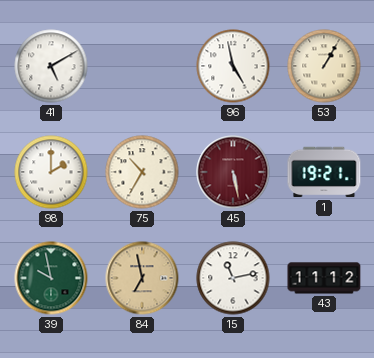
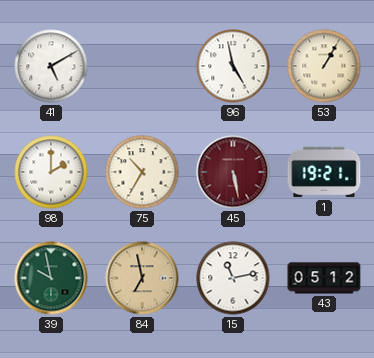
43: 11:12 -> 05:12 (324, 278)
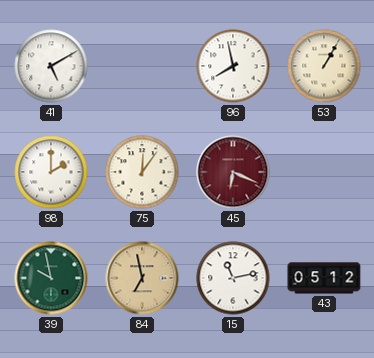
96: 4:58 -> 7:58 (233, 66)
75: 10:35 -> 12:06 (142, 172)
45: 5:28 -> 6:19 (233, 172)
1: 19:21 -> none (324, 172)
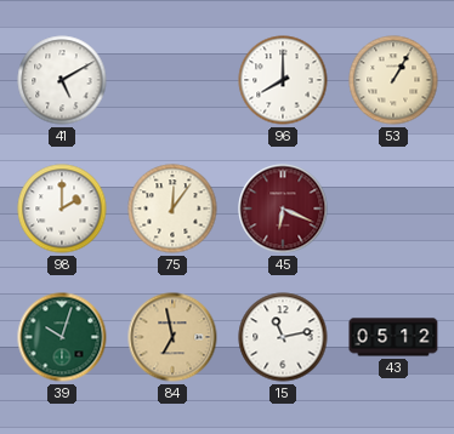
96: 7:58 -> 8:00 (283, 80)
39: 9:58 -> 10:03 (62, 337)
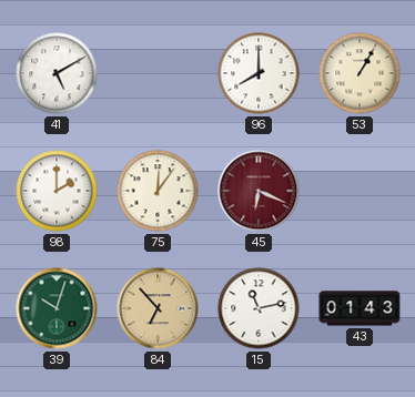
84: 6:58 -> 6:53 (158, 308)
43: 05:12 -> 01:43 (360, 308)
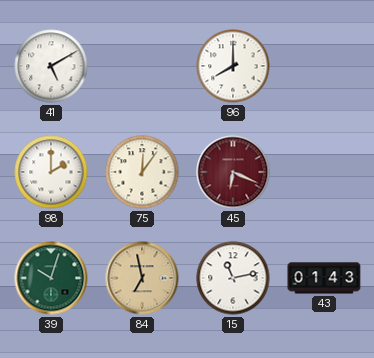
53: 1:05 -> none (360, 73)
84: 6:53 -> 6:58 (142, 278)
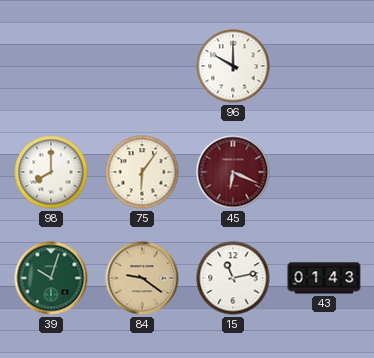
41: 5:10 -> none (51, 66)
96: 8:00 -> 10:00 (233, 66)
98: 2:00 -> 8:00 (51, 172)
75: 12:06 -> 6:06 (142, 172)
84: 6:58 -> 9:21 (142, 278)
